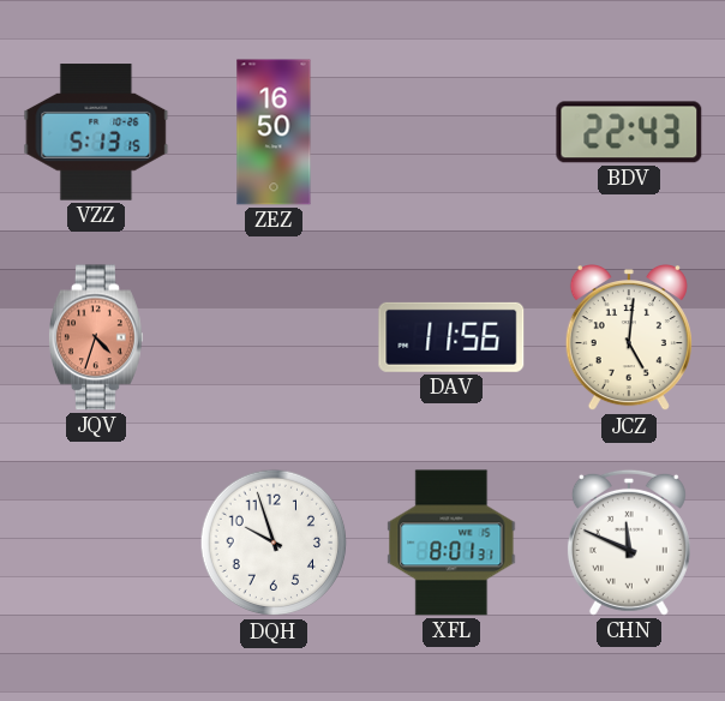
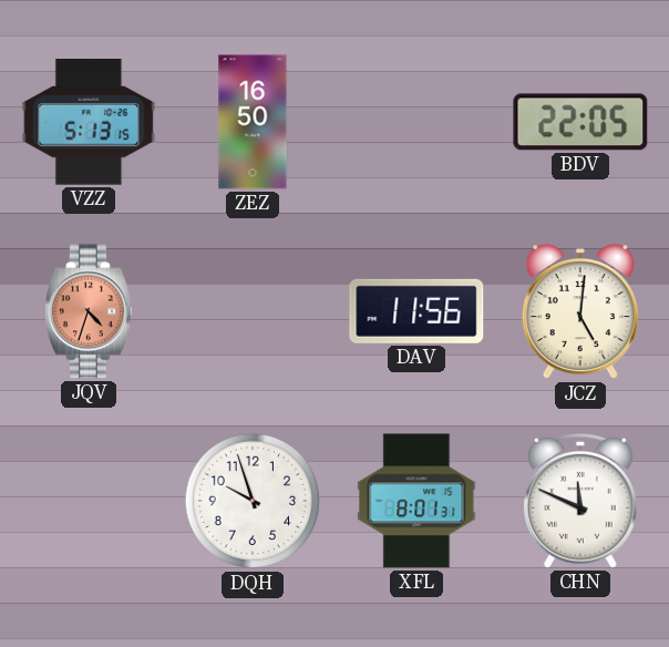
BDV: 22:43 -> 22:05 (580, 122)
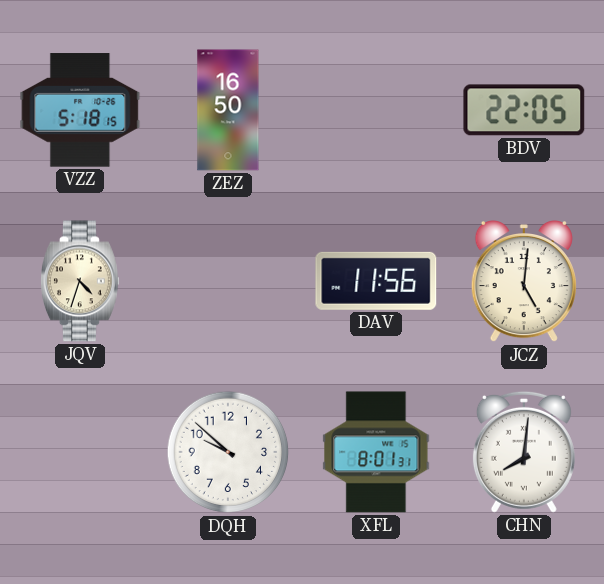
VZZ: 5:13 -> 5:18 (80, 110)
JQV dial: salmon -> cream (80, 281)
DQH: 9:57 -> 9:52 (228, 452)
CHN: 11:49 -> 8:01 (524, 452)
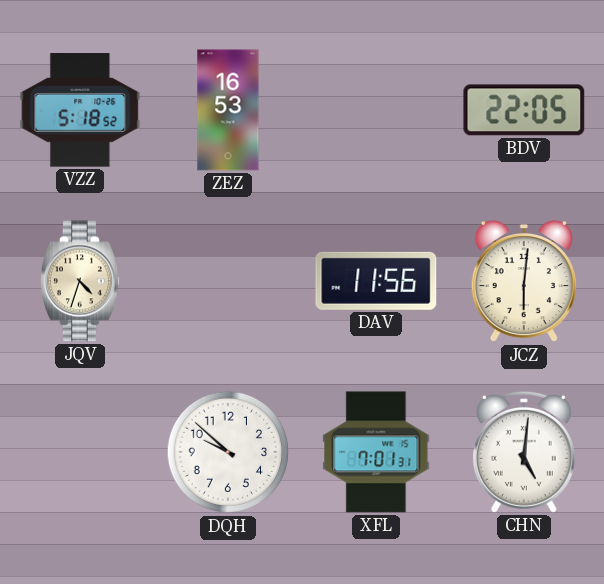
VZZ: 5:18:15 -> 5:18:52 (80, 110)
ZEZ: 16:50 -> 16:53 (228, 110)
JCZ: 5:01 -> 6:01 (524, 282)
XFL: 8:01 -> 7:01 (376, 452)
CHN: 8:01 -> 5:01 (524, 452)
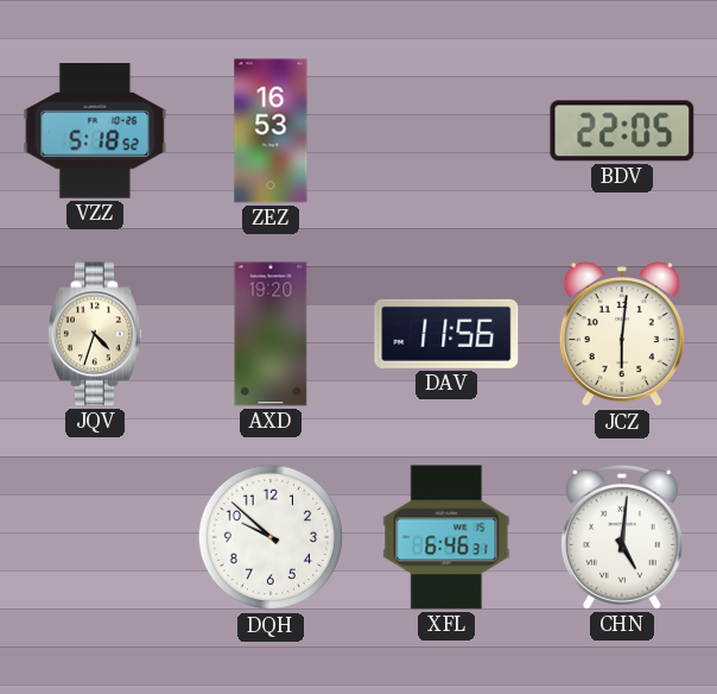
AXD: none -> 19:20 (271, 334)
XFL: 7:01 -> 6:46 (446, 537)
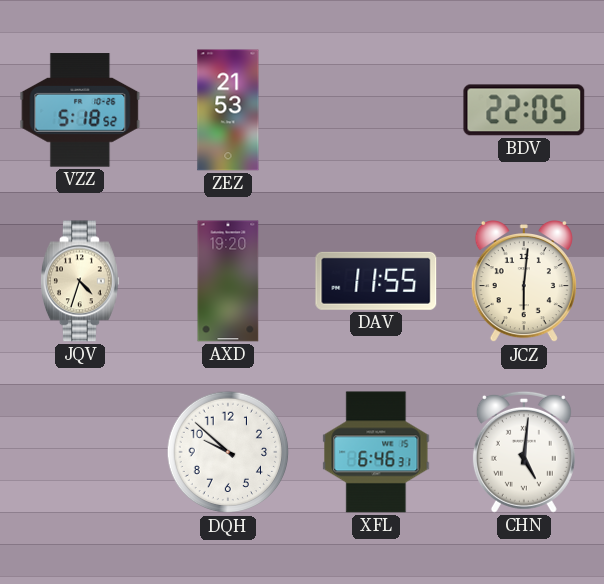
ZEZ: 16:53 -> 21:53 (228, 110)
DAV: 11:56 -> 11:55 (376, 281)
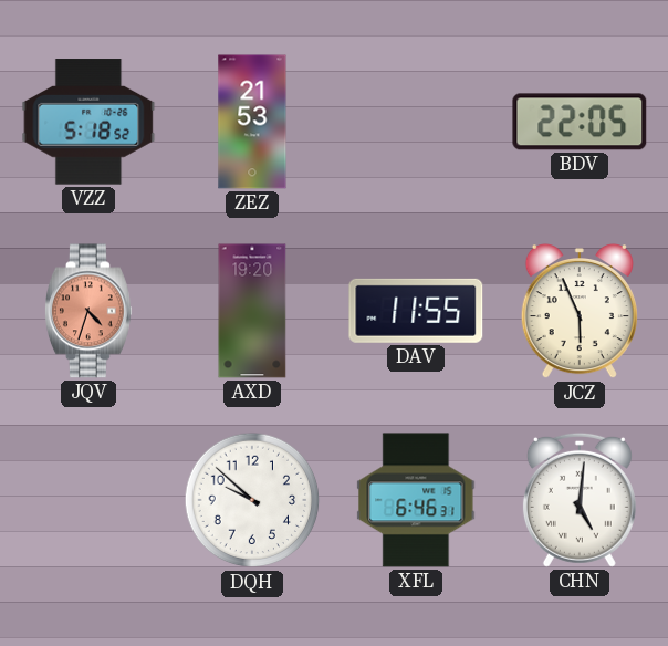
JQV dial: cream -> salmon (88, 311)
JCZ: 6:01 -> 5:56 (580, 312)
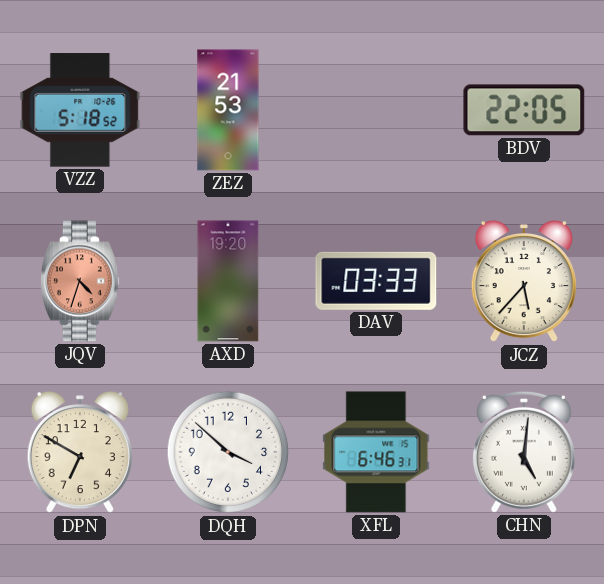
DAV: 11:55 -> 03:33 (376, 281)
JCZ: 5:56 -> 5:37 (524, 282)
DPN: none -> 6:50 (80, 453)
DQH: 9:52 -> 3:52 (228, 452)
